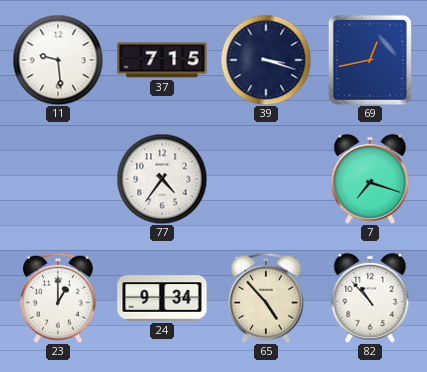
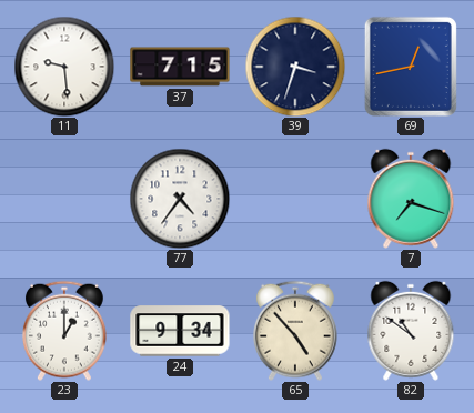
39: 3:18 -> 3:33 (295, 67)
82: 10:53 -> 10:51 (411, 331)
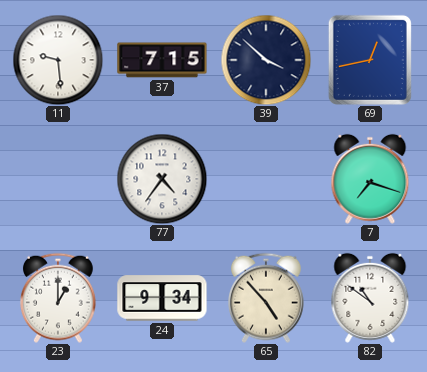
39: 3:33 -> 3:52 (266, 60)
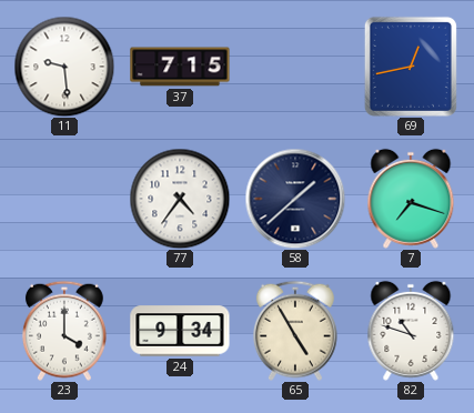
39: 3:52 -> none (266, 60)
58: none -> 1:38 (295, 199)
23: 1:00 -> 4:00 (64, 331)
65: 4:53 -> 4:55 (295, 331)
82: 10:51 -> 10:48 (411, 331)
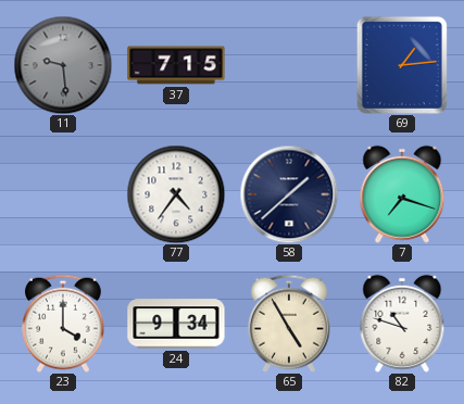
11 dial: white -> grey (63, 65)
69: 12:43 -> 1:14 (402, 65)
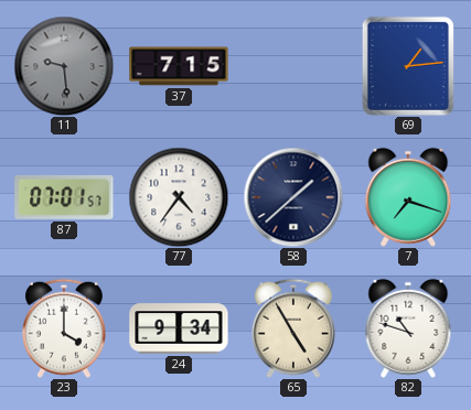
87: none -> 07:01 (64, 197)
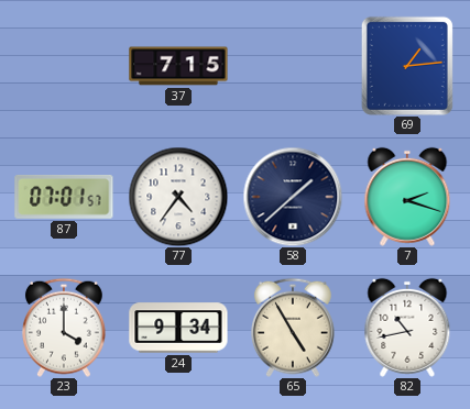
11: 9:29 -> none (64, 66)
7: 7:18 -> 2:18 (407, 197)
82: 10:48 -> 10:43 (407, 328)
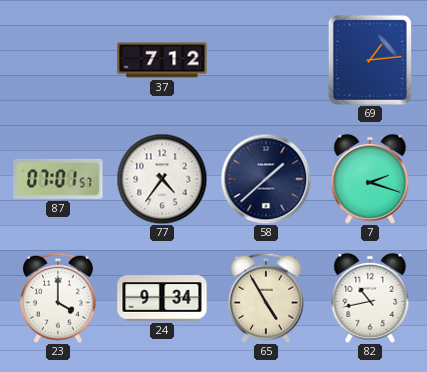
37: 7:15 -> 7:12 (162, 60)
